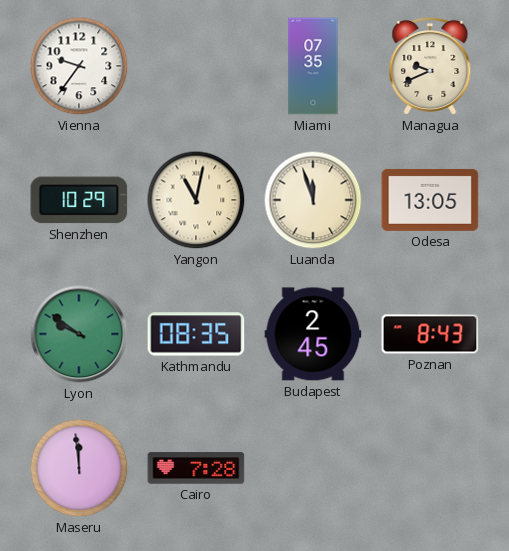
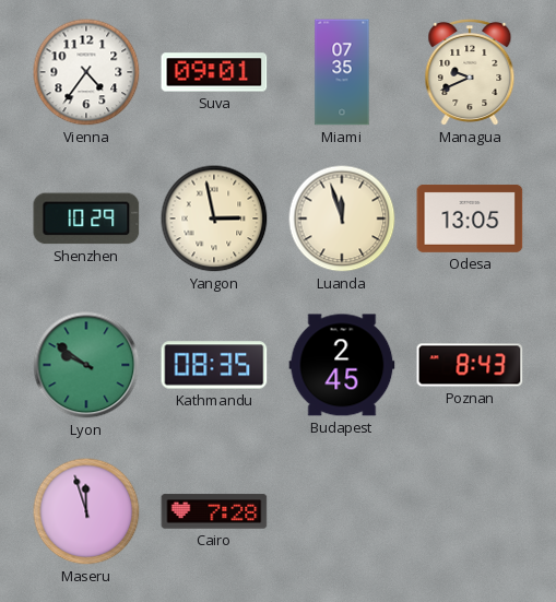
Vienna: 9:36 -> 4:36 (86, 72)
Suva: none -> 09:01 (214, 72)
Yangon: 11:02 -> 2:58 (214, 219)
Maseru: 11:59 -> 11:57 (86, 511)
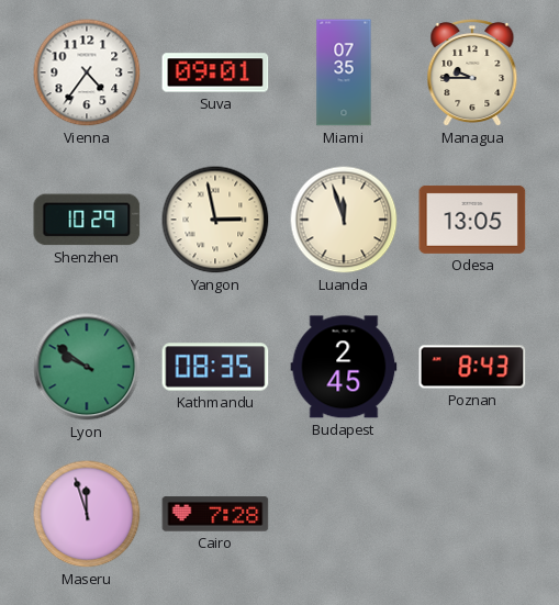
Managua: 9:41 -> 9:45 (472, 72)
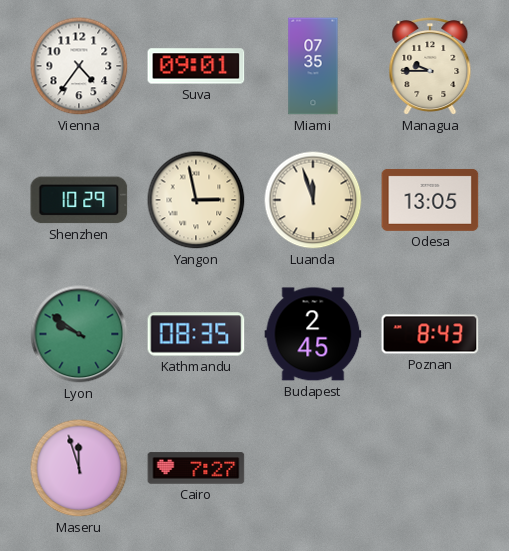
Cairo: 7:28 -> 7:27 (196, 468)
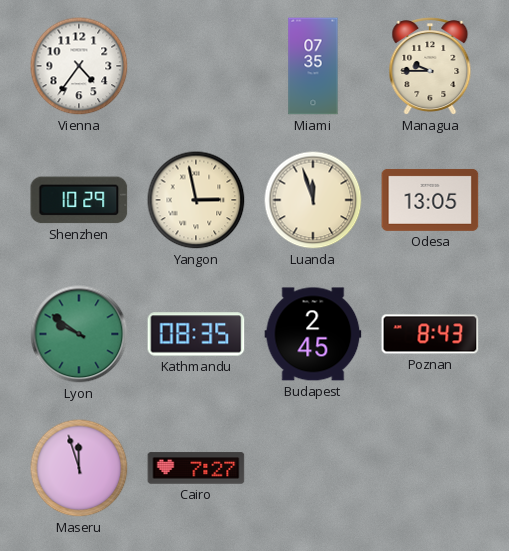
Suva: 09:01 -> none (196, 66)
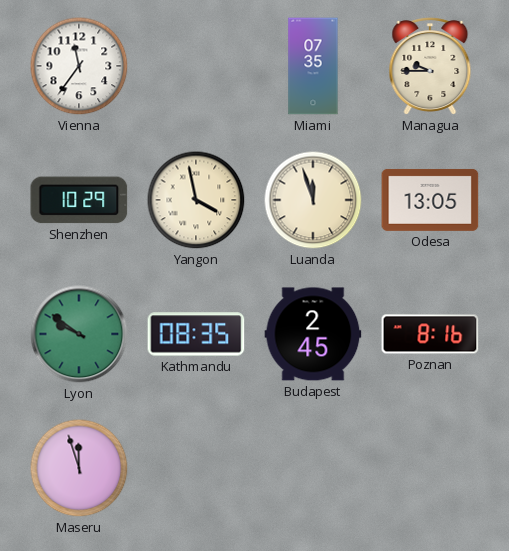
Vienna: 4:36 -> 11:36 (79, 66)
Yangon: 2:58 -> 3:58 (196, 200)
Poznan: 8:43 -> 8:16 (430, 334)
Cairo: 7:27 -> none (196, 468)
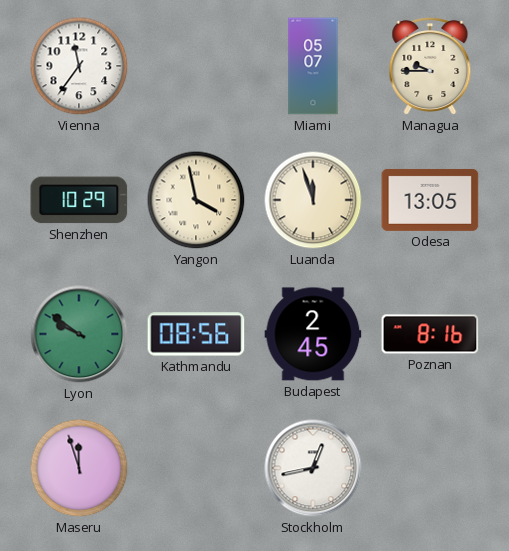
Miami: 07:35 -> 05:07 (313, 66)
Kathmandu: 08:35 -> 08:56 (196, 334)
Stockholm: none -> 12:43 (313, 468)
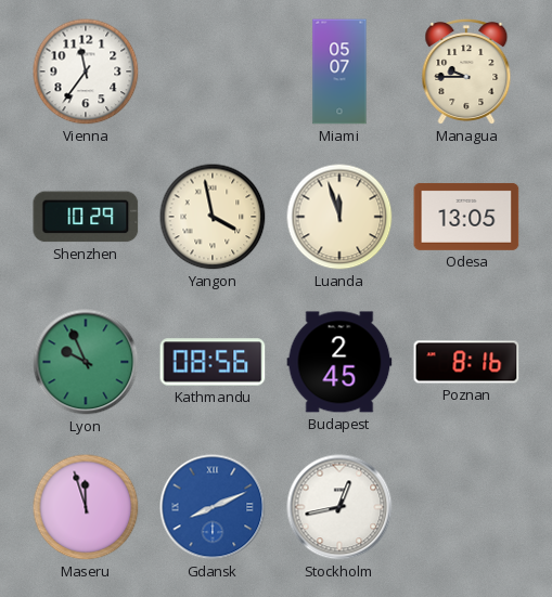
Lyon: 9:51 -> 9:56 (86, 362)
Gdansk: none -> 8:11 (213, 507)
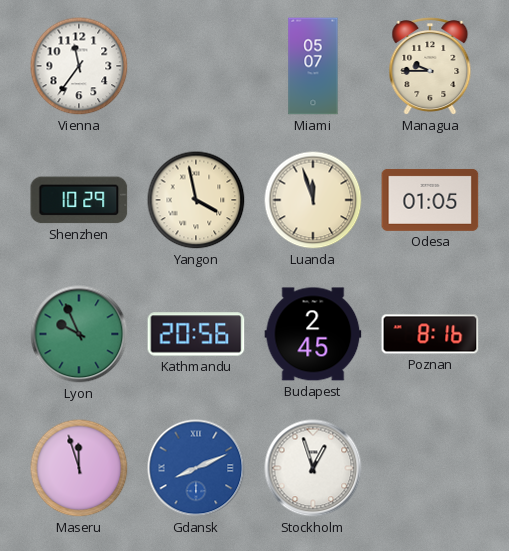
Odesa: 13:05 -> 01:05 (430, 200)
Kathmandu: 08:56 -> 20:56 (196, 334)
Stockholm: 12:43 -> 12:57 (313, 468)
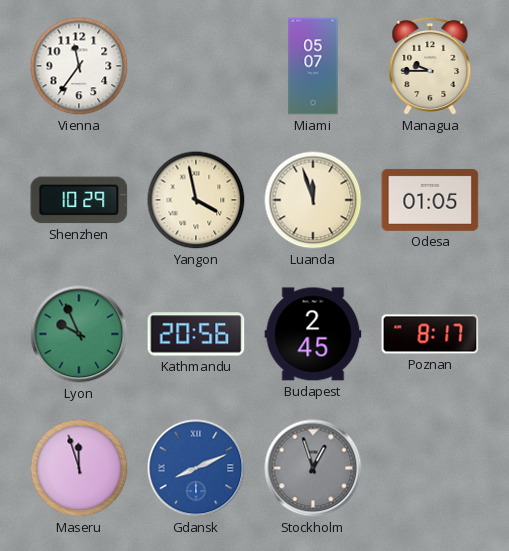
Poznan: 8:16 -> 8:17 (430, 334)
Stockholm dial: white -> grey (313, 468)
